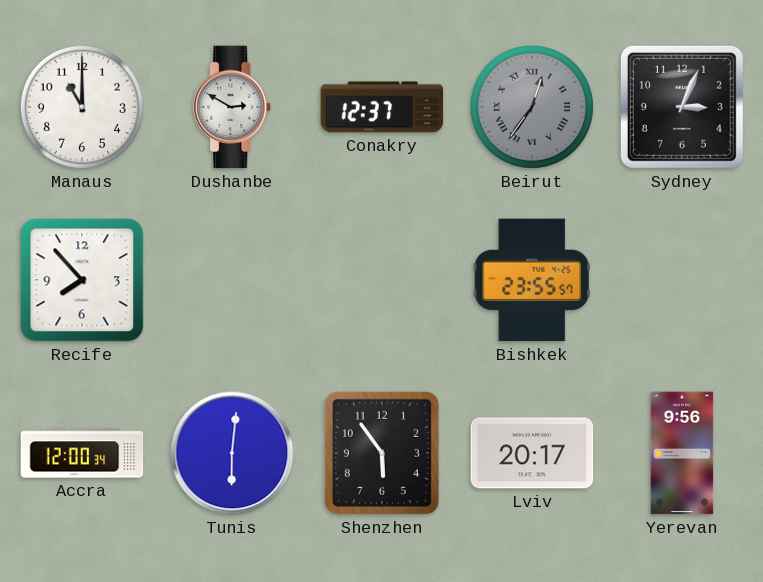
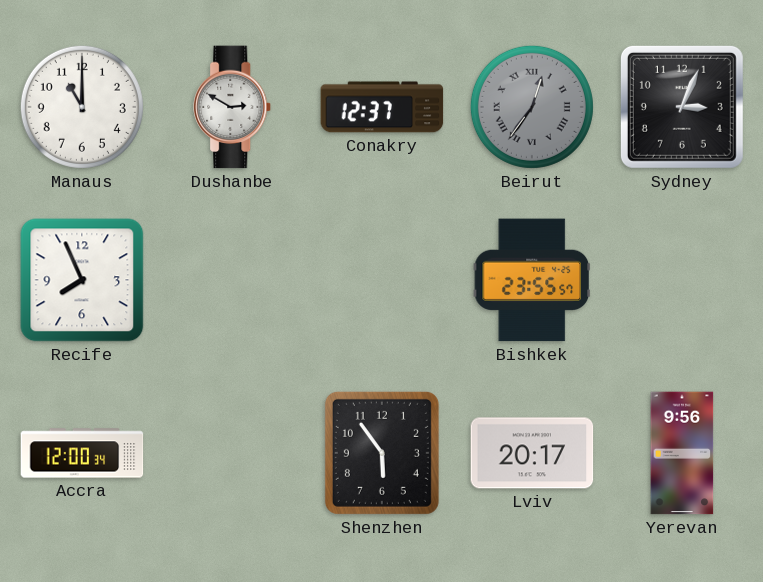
Recife: 7:53 -> 7:56 (82, 280)
Tunis: 6:01 -> none (232, 453)
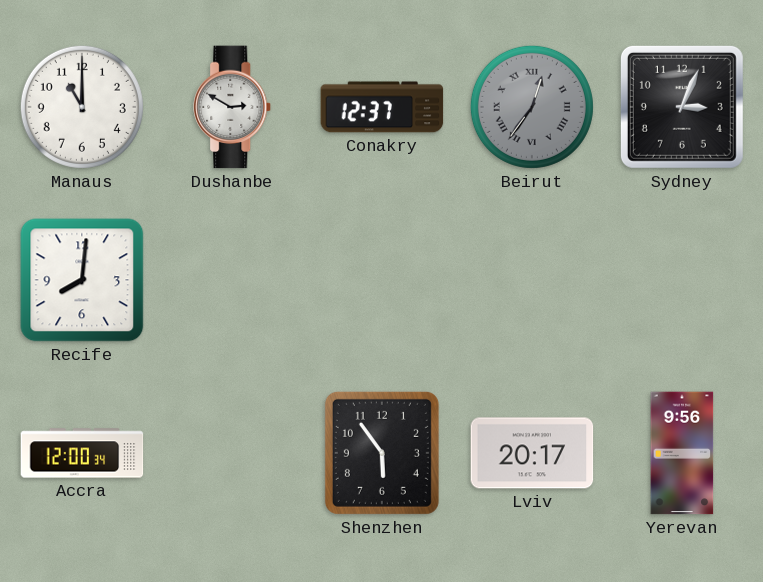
Recife: 7:56 -> 8:01 (82, 280)
Bishkek: 23:55 -> none (531, 280)
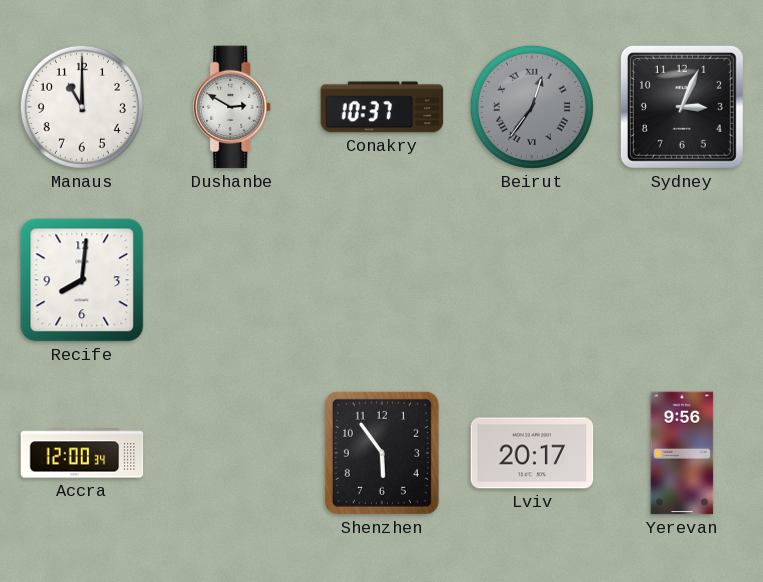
Conakry: 12:37 -> 10:37 (382, 107)
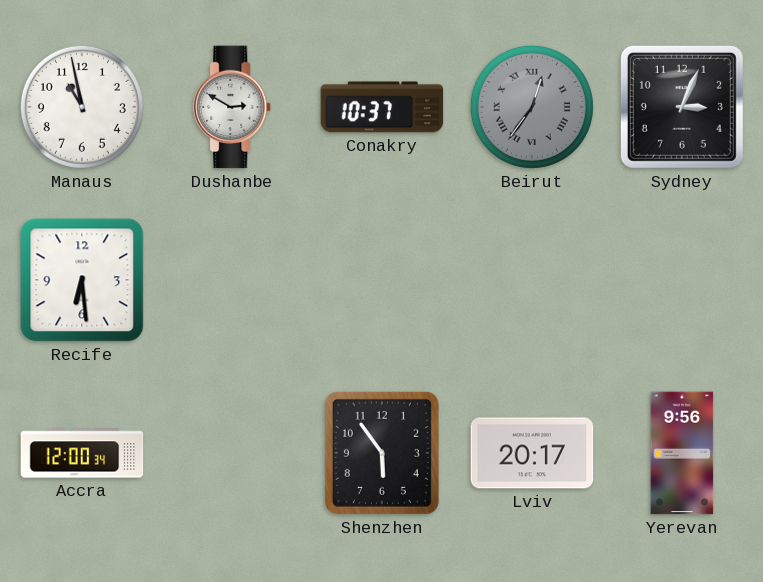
Manaus: 11:00 -> 10:58 (82, 107)
Recife: 8:01 -> 6:29 (82, 280)
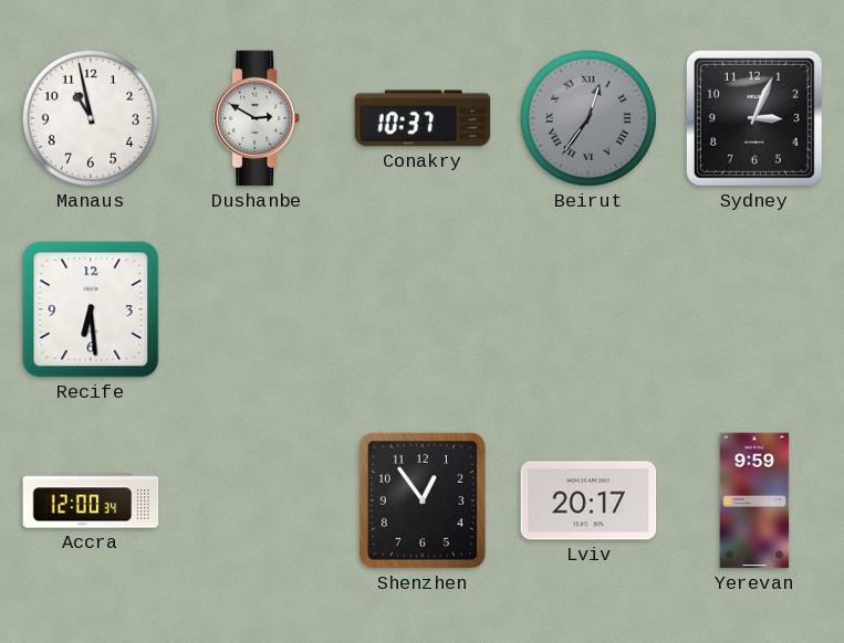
Shenzhen: 5:54 -> 12:54 (423, 500)
Yerevan: 9:56 -> 9:59 (754, 500)
